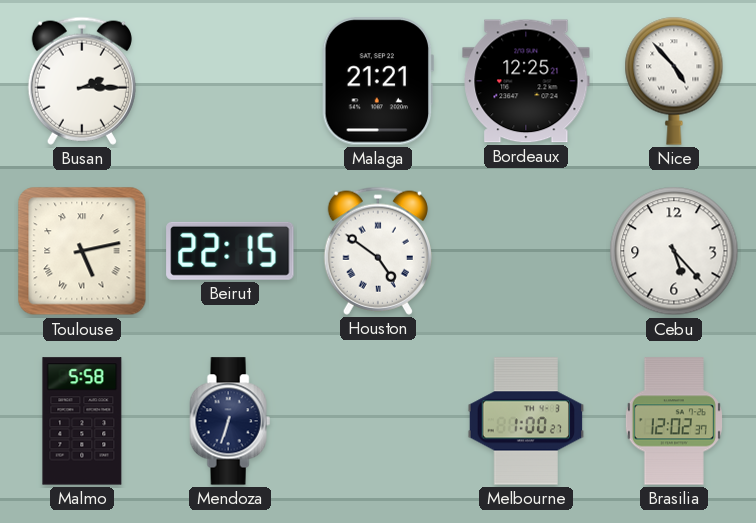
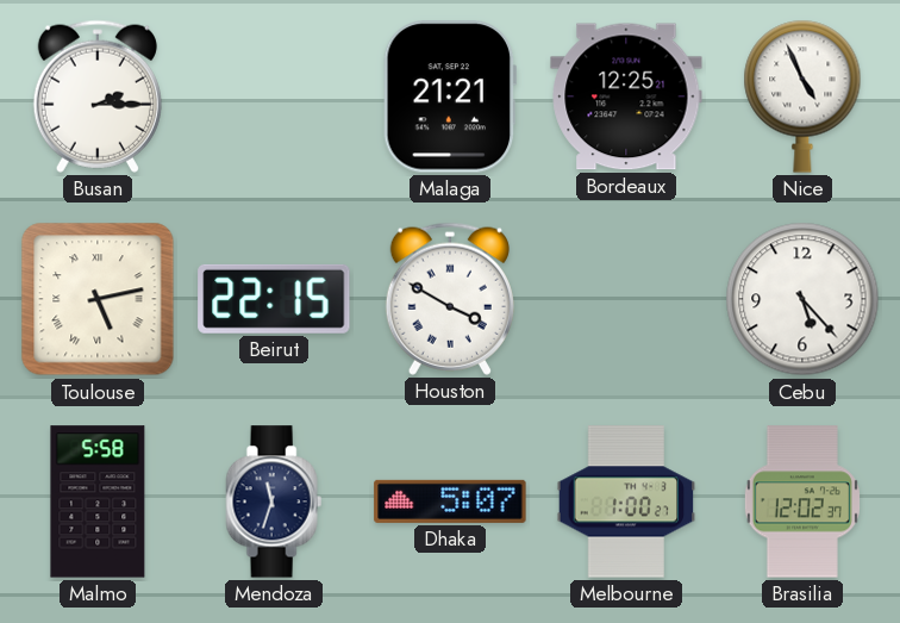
Nice: 4:53 -> 4:56 (802, 96)
Houston: 4:51 -> 3:50 (450, 299)
Mendoza: 6:33 -> 11:33 (274, 501)
Dhaka: none -> 5:07 (450, 501)
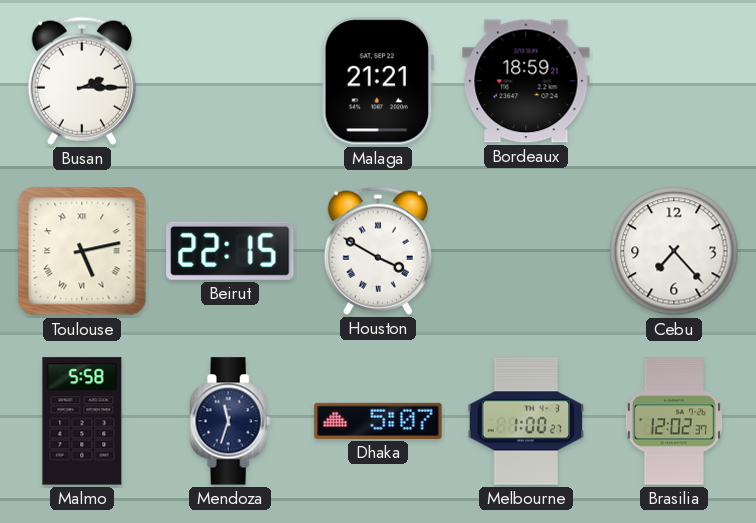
Bordeaux: 12:25 -> 18:59 (526, 81)
Nice: 4:56 -> none (802, 96)
Cebu: 5:23 -> 7:23 (674, 251)
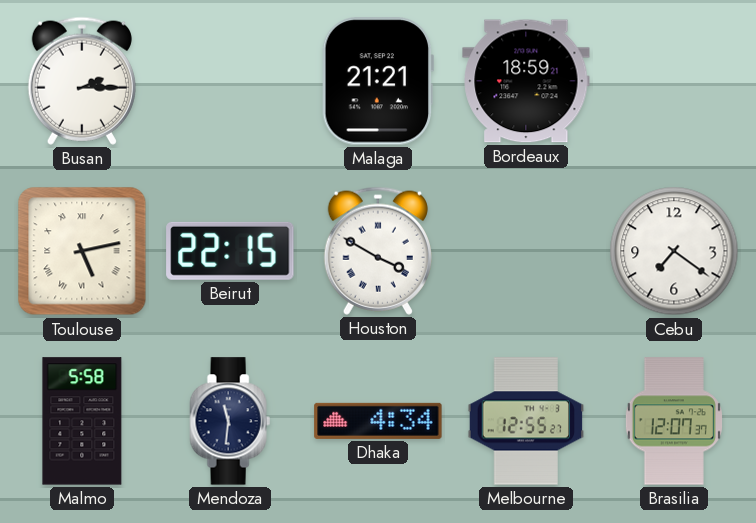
Cebu: 7:23 -> 7:21 (674, 251)
Mendoza: 11:33 -> 11:31 (230, 421)
Dhaka: 5:07 -> 4:34 (378, 421)
Melbourne: 1:00 -> 12:55 (526, 421)
Brasilia: 12:02 -> 12:07 (674, 421)
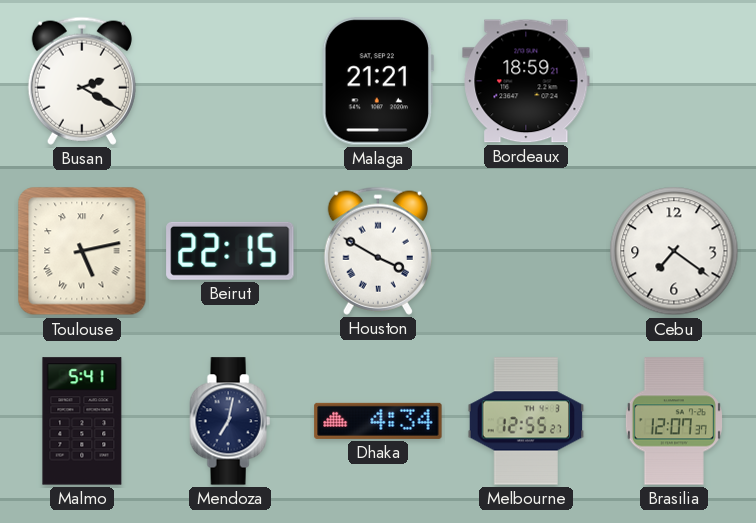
Busan: 2:15 -> 2:20 (82, 81)
Malmo: 5:58 -> 5:41 (82, 421)
Mendoza: 11:31 -> 7:02 (230, 421)
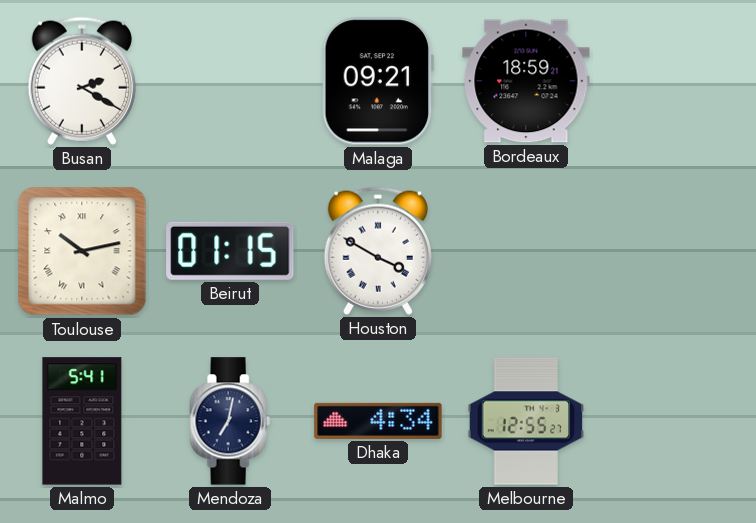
Malaga: 21:21 -> 09:21 (378, 81)
Toulouse: 5:13 -> 10:13 (82, 251)
Beirut: 22:15 -> 01:15 (230, 251)
Cebu: 7:21 -> none (674, 251)
Brasilia: 12:07 -> none (674, 421)
